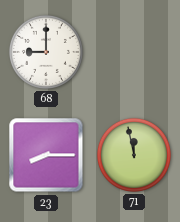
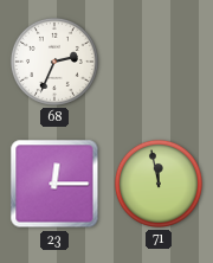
68: 9:00 -> 2:34 (54, 62)
23: 8:15 -> 12:15 (54, 184)
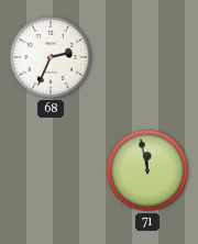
23: 12:15 -> none (54, 184)
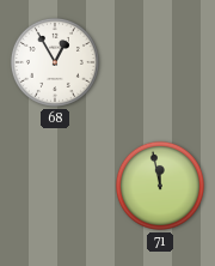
68: 2:34 -> 12:55 (55, 62)
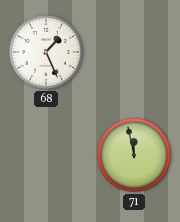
68: 12:55 -> 1:26 (46, 52)
